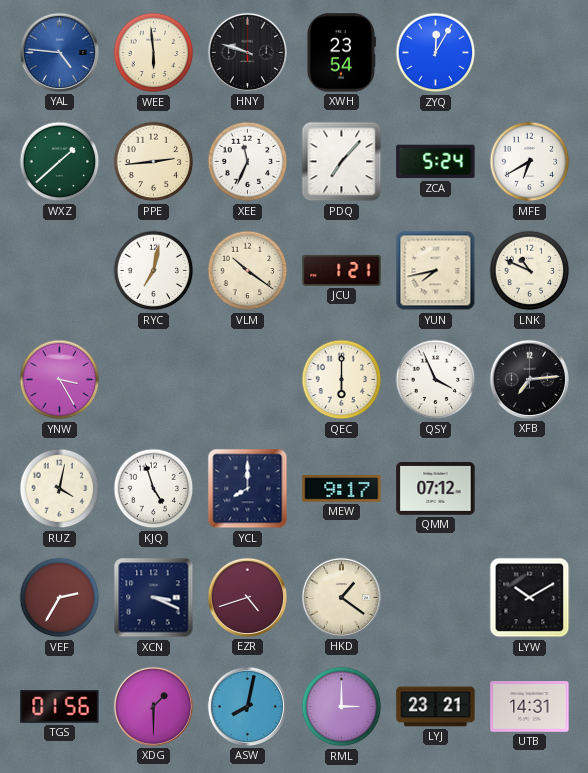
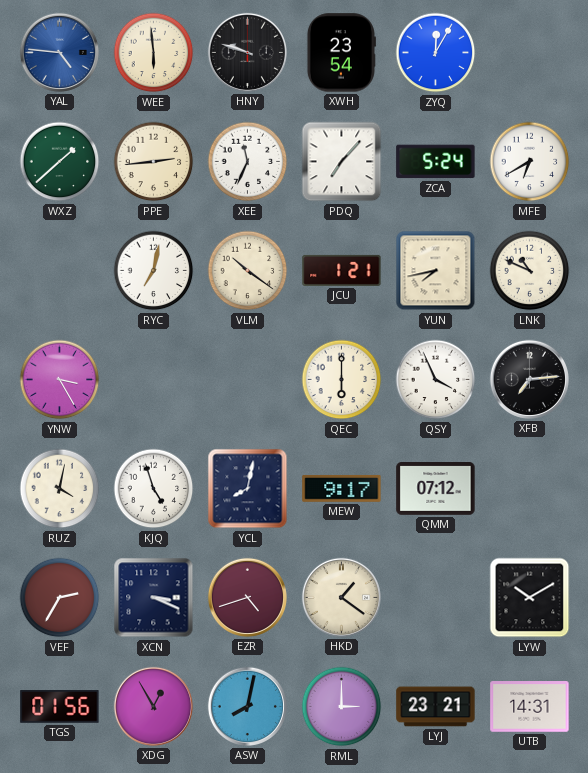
YCL: 8:00 -> 8:02 (248, 489)
XDG: 1:30 -> 12:55 (153, 706)
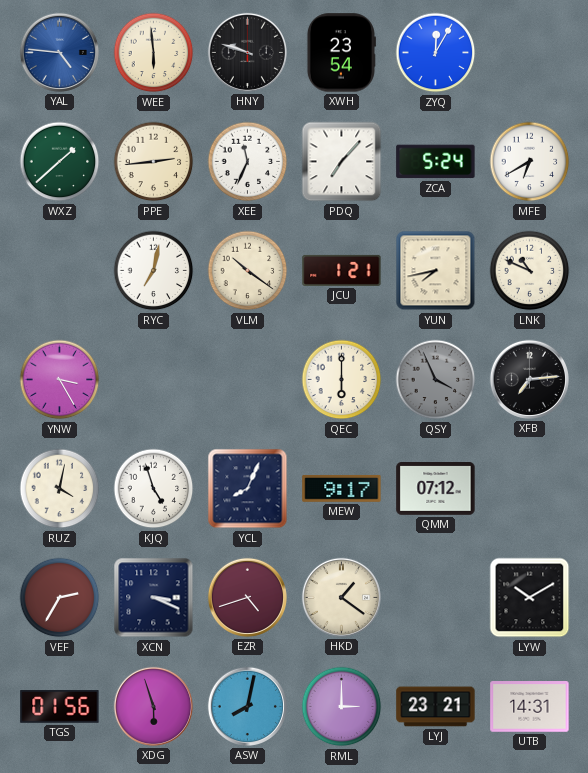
QSY dial: white -> grey (436, 380)
YCL: 8:02 -> 8:04 (248, 489)
XDG: 12:55 -> 5:57 (153, 706)
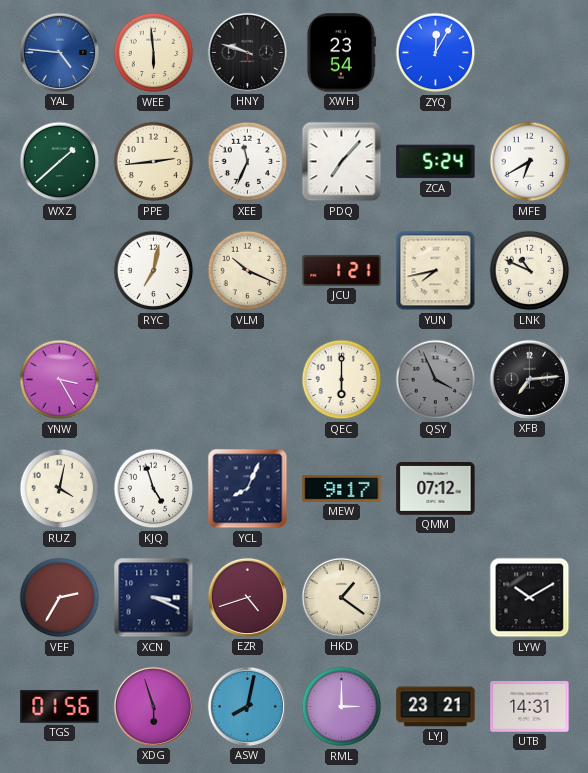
VLM: 10:21 -> 10:19 (248, 271)
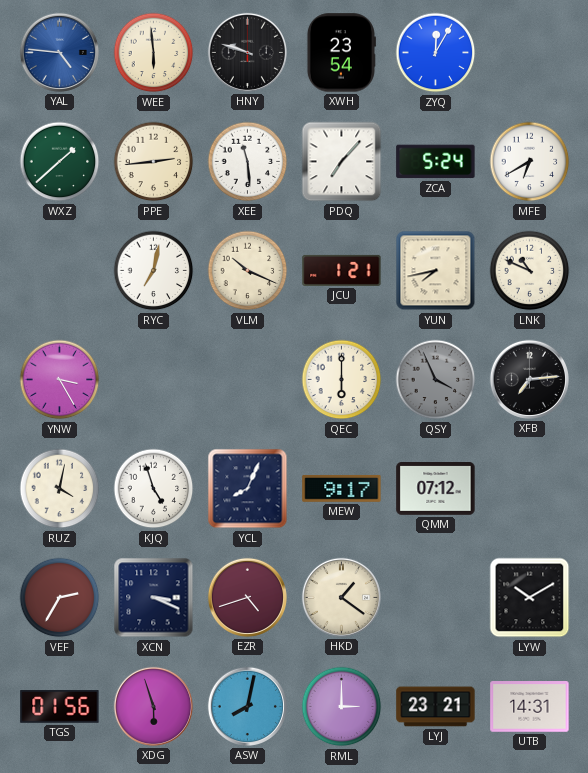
XEE: 11:34 -> 11:29 (248, 162)
